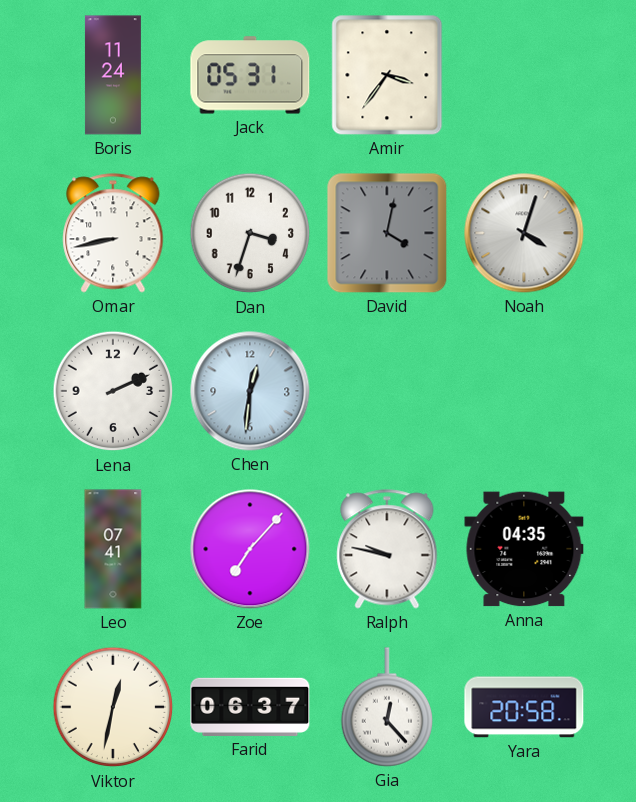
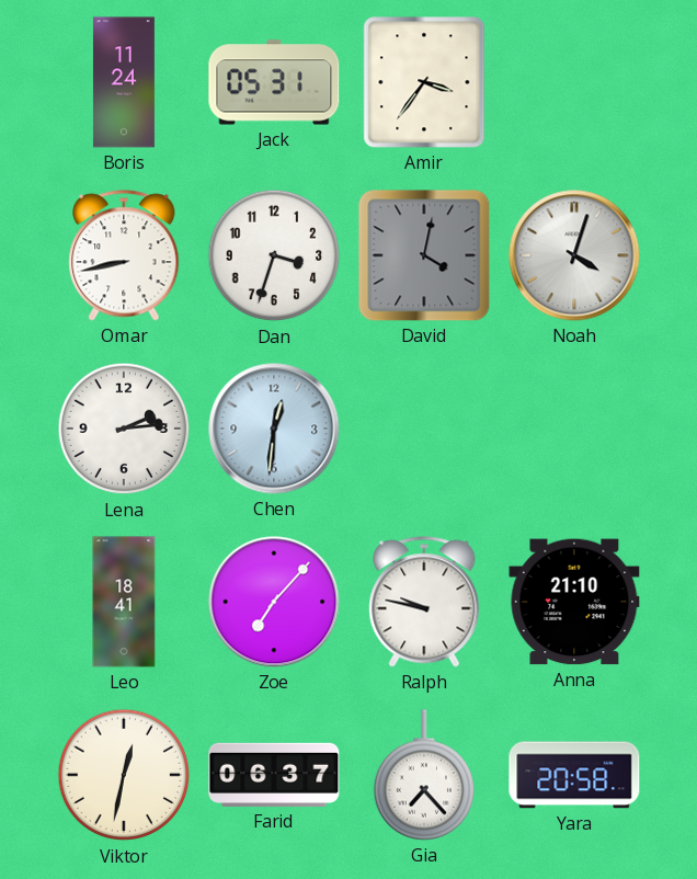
Lena: 2:11 -> 2:14 (124, 429)
Leo: 07:41 -> 18:41 (124, 602)
Anna: 04:35 -> 21:10 (574, 602)
Gia: 12:23 -> 7:23 (423, 775)
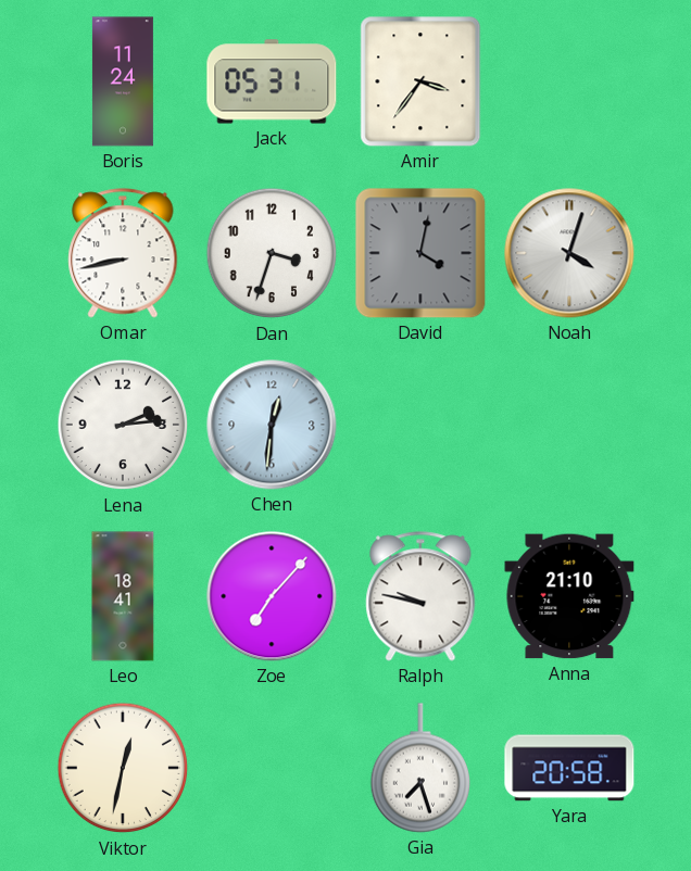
Farid: 06:37 -> none (274, 775)
Gia: 7:23 -> 7:27 (419, 768)
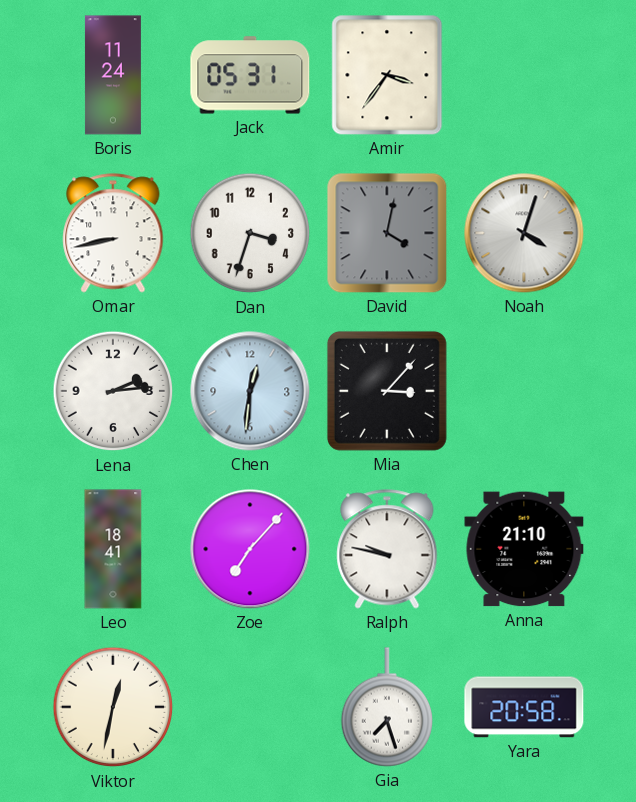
Mia: none -> 3:07 (387, 391)
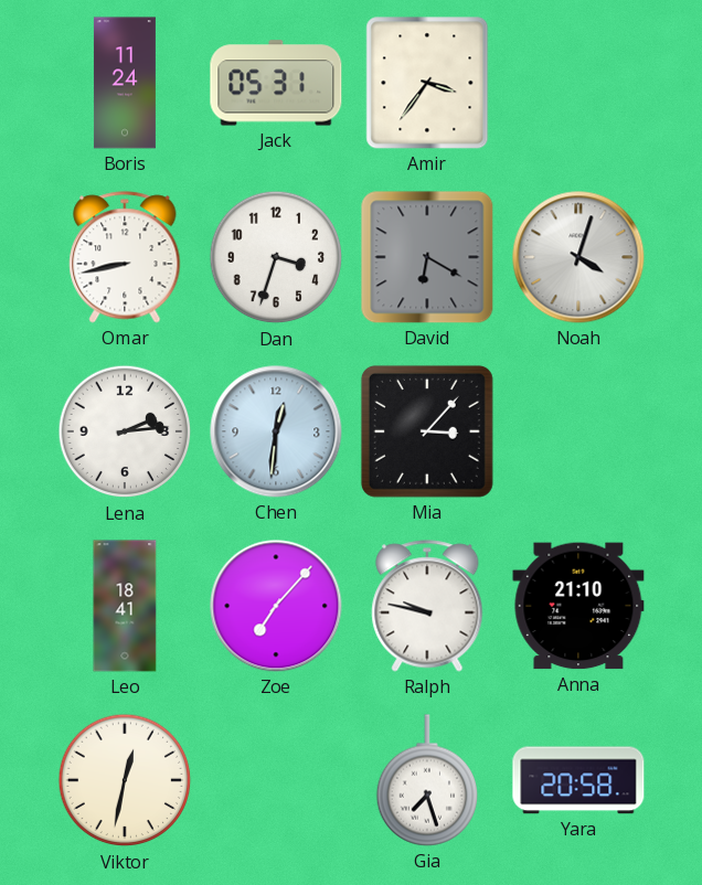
David: 4:02 -> 6:20 (427, 257)
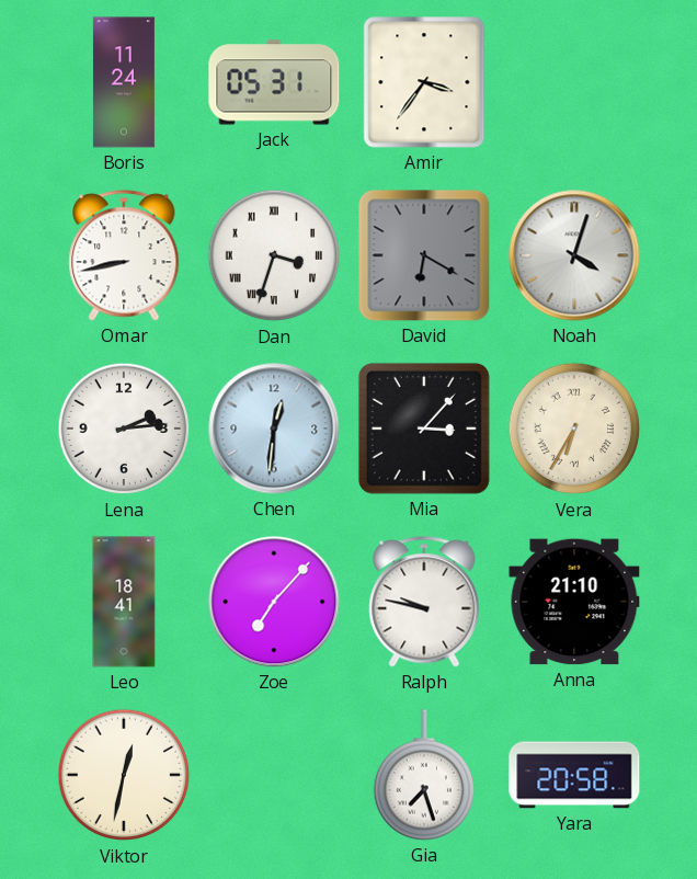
Dan numerals: Arabic -> Roman (274, 255)
Vera: none -> 6:35 (574, 429)
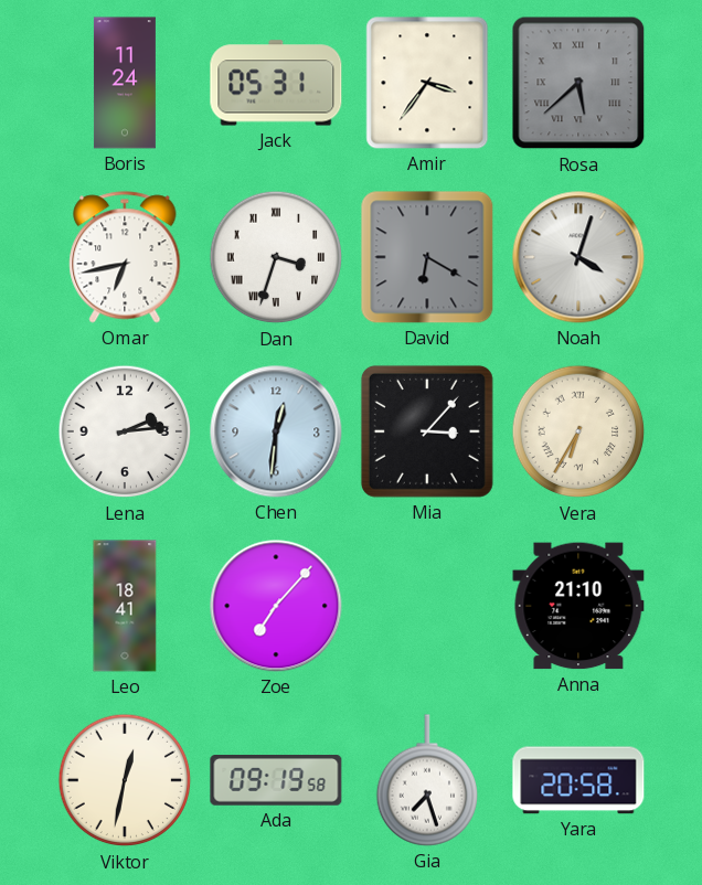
Rosa: none -> 5:38 (578, 83)
Omar: 8:43 -> 6:43 (125, 257)
Ralph: 9:47 -> none (424, 602)
Ada: none -> 09:19 (276, 781)
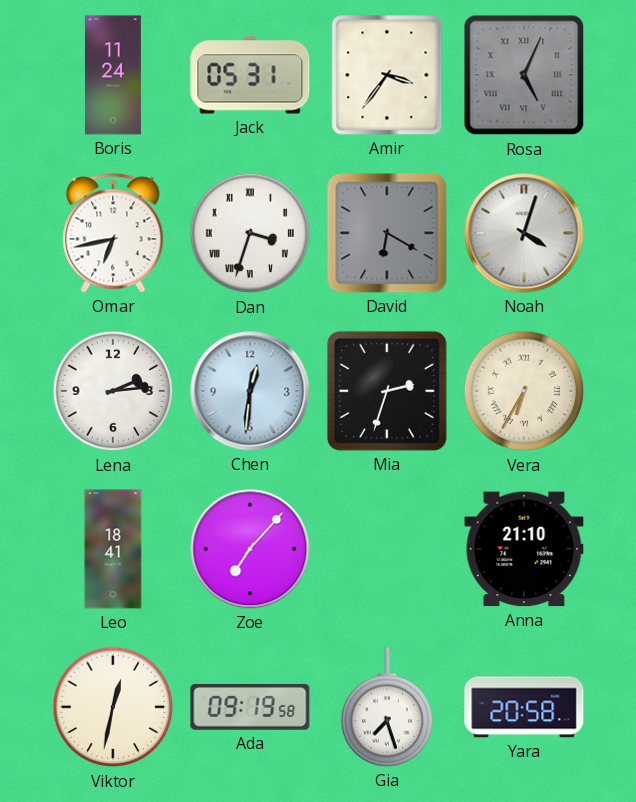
Rosa: 5:38 -> 5:04 (524, 75)
Mia: 3:07 -> 2:33 (387, 391)
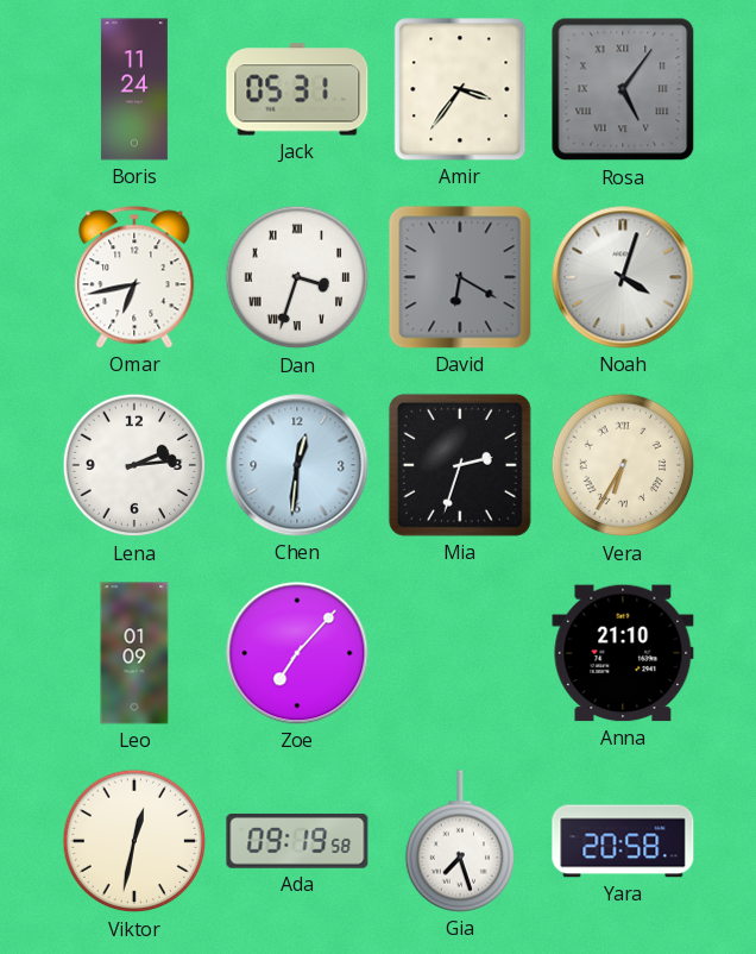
Rosa: 5:04 -> 5:06 (623, 89)
Leo: 18:41 -> 01:09 (134, 653)
